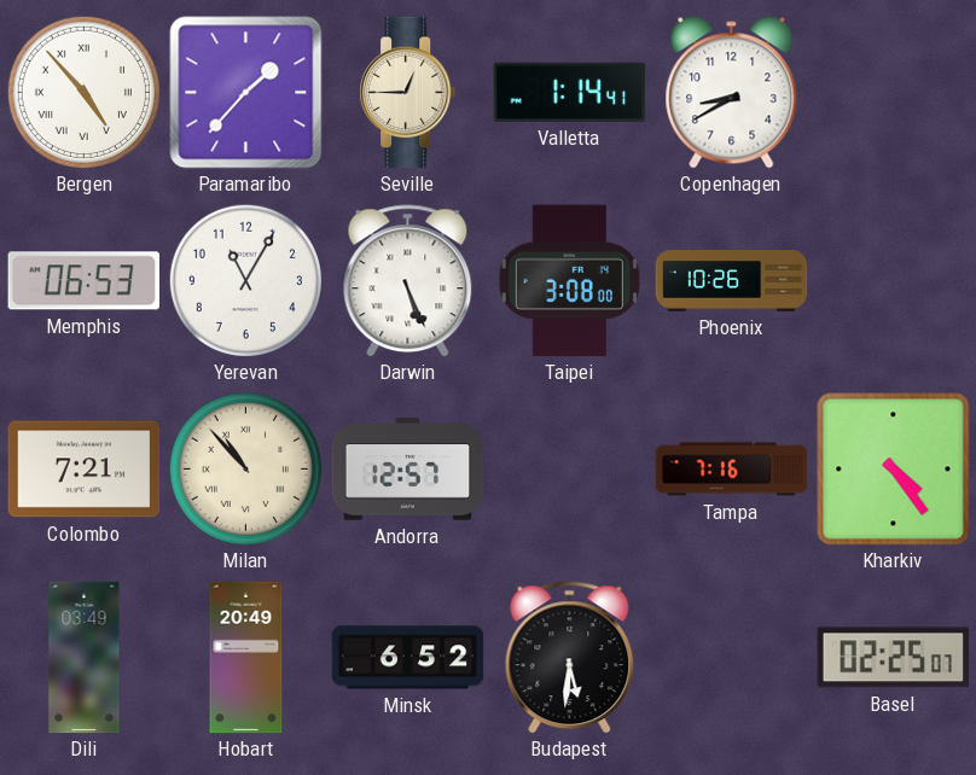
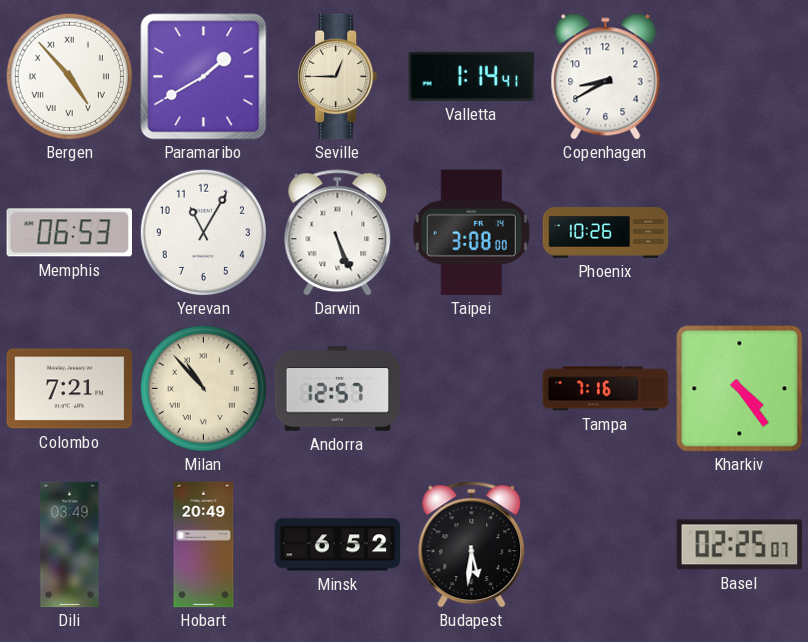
Paramaribo: 1:37 -> 1:40 (204, 77)
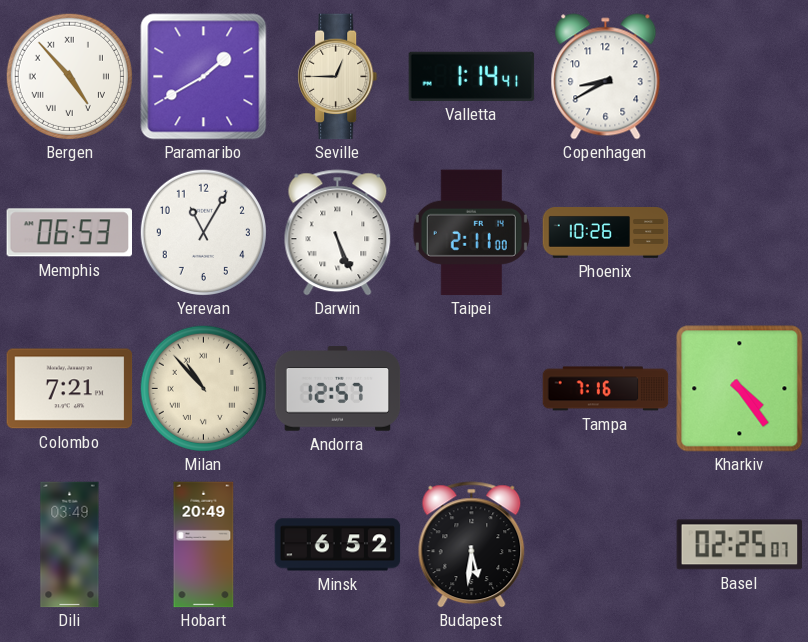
Taipei: 3:08 -> 2:11 (471, 233)
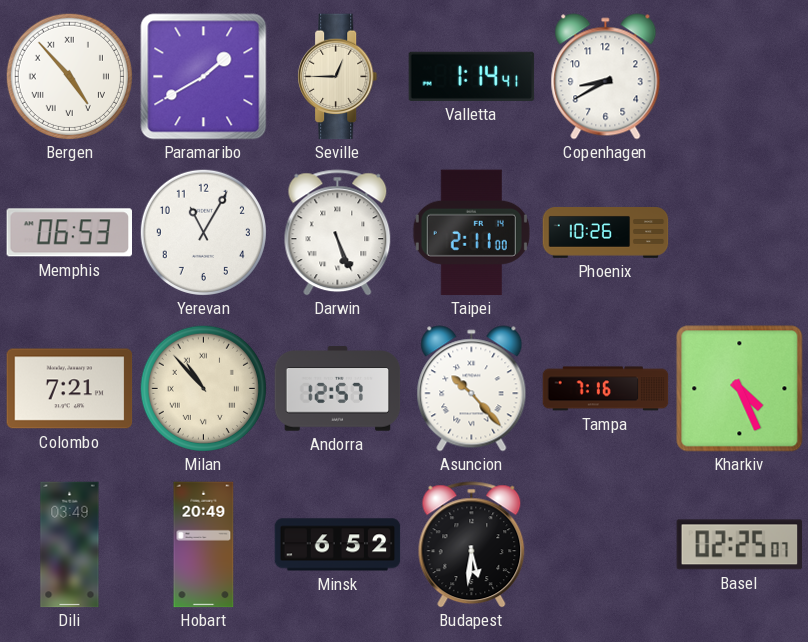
Asuncion: none -> 10:23 (472, 389)
Kharkiv: 4:24 -> 4:26 (740, 389)
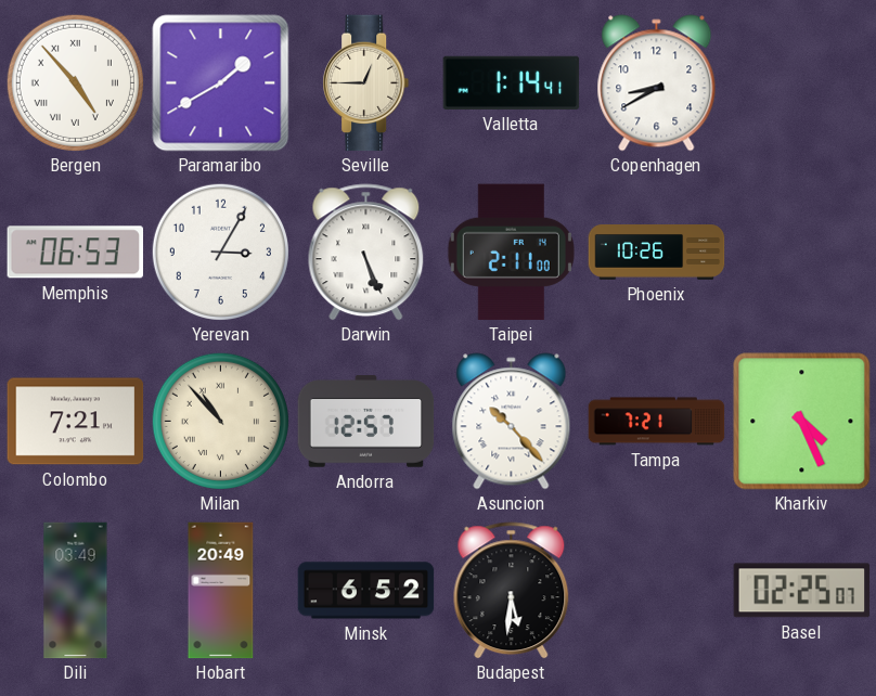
Yerevan: 11:05 -> 3:05 (220, 252)
Tampa: 7:16 -> 7:21 (657, 422)
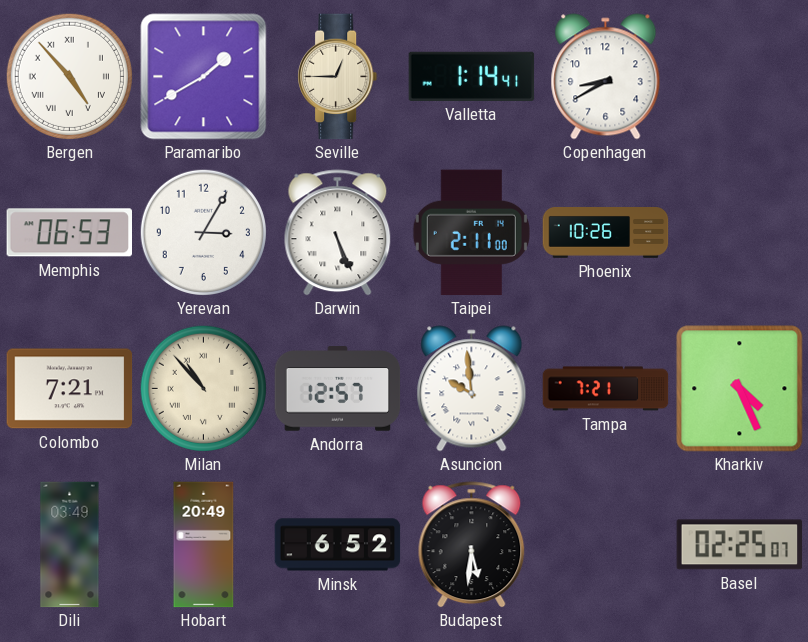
Asuncion: 10:23 -> 9:59 (472, 389)
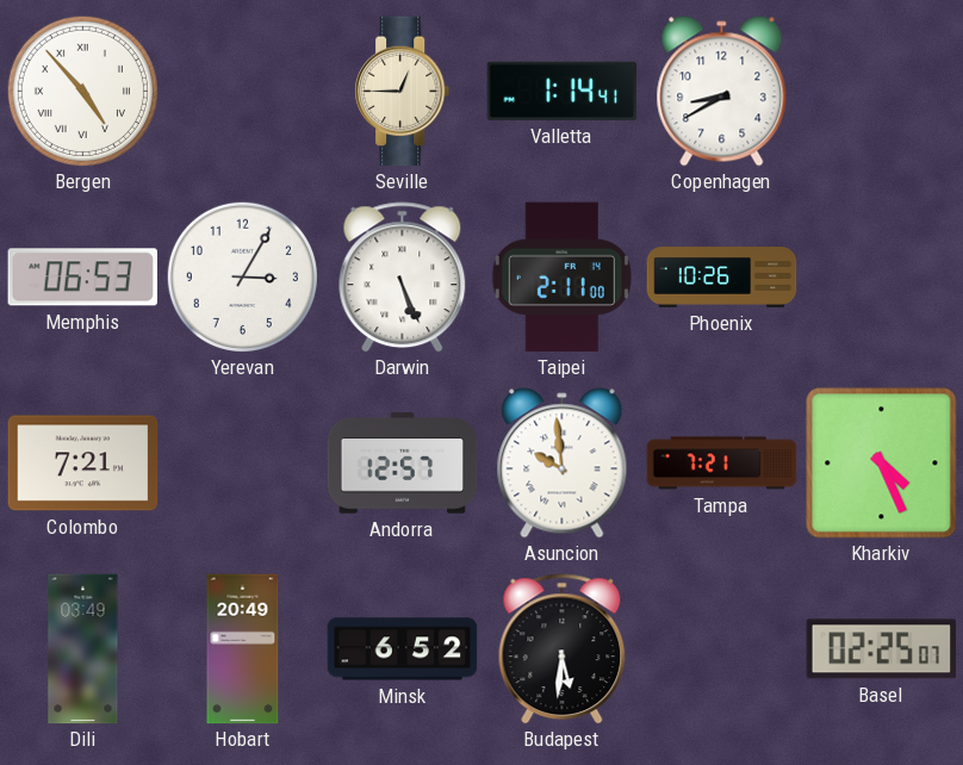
Paramaribo: 1:40 -> none (204, 77)
Milan: 10:53 -> none (203, 388)
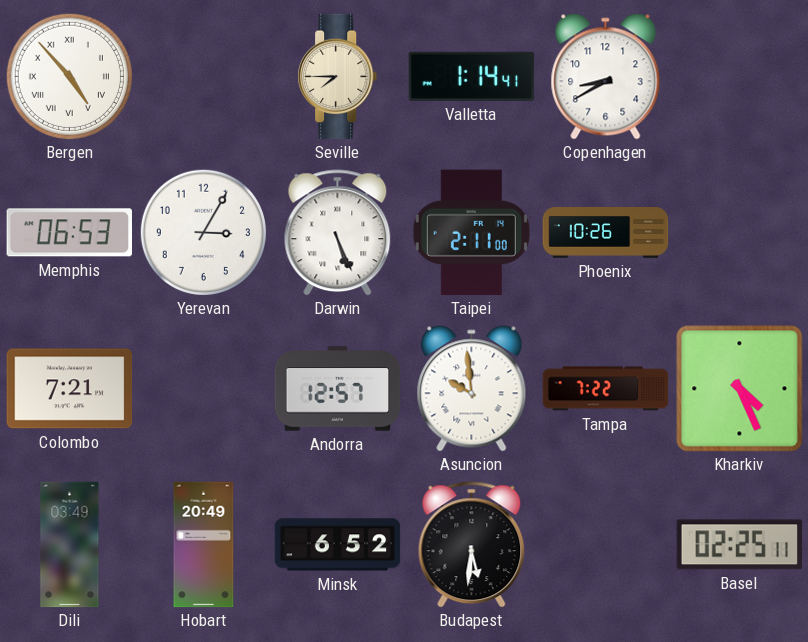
Seville: 12:45 -> 7:45 (338, 77)
Tampa: 7:21 -> 7:22 (606, 389)
Basel: 02:25:07 -> 02:25:11 (740, 545)
